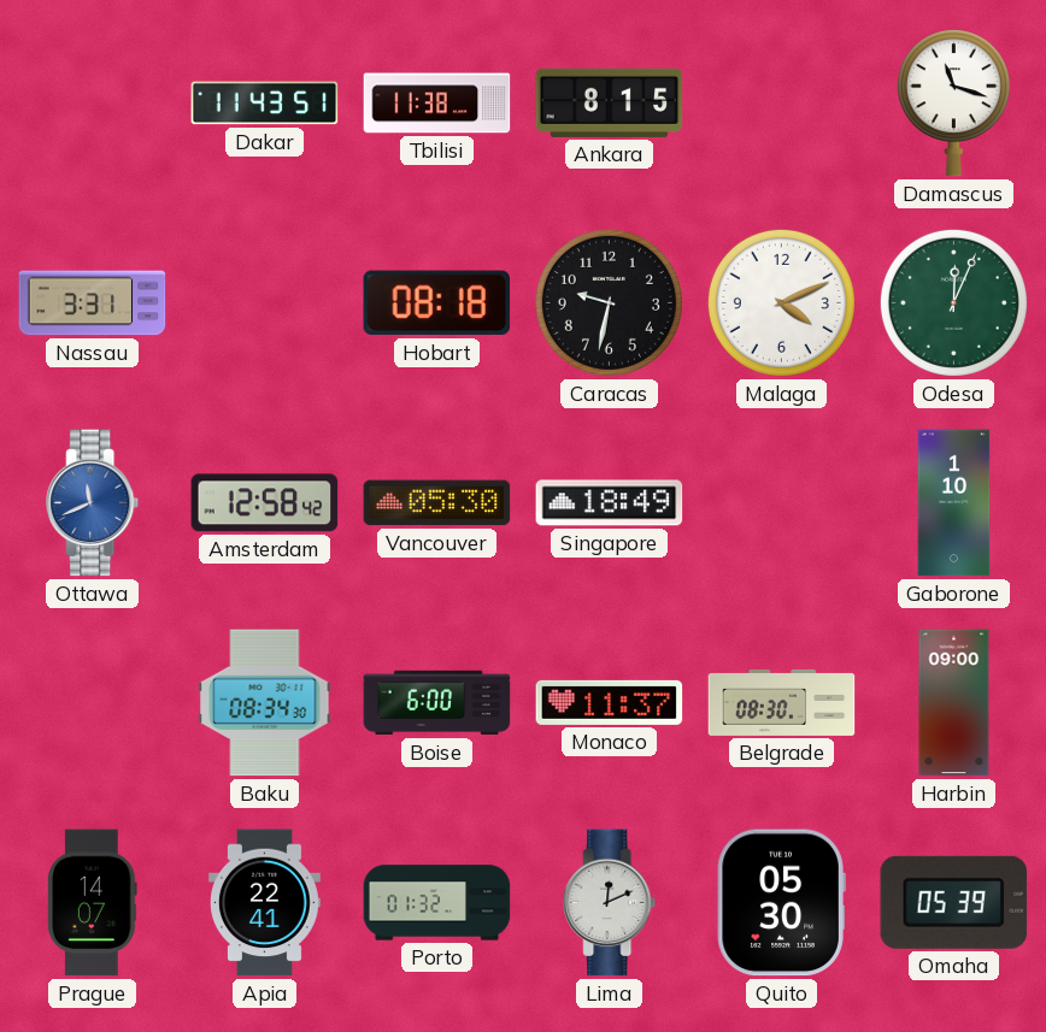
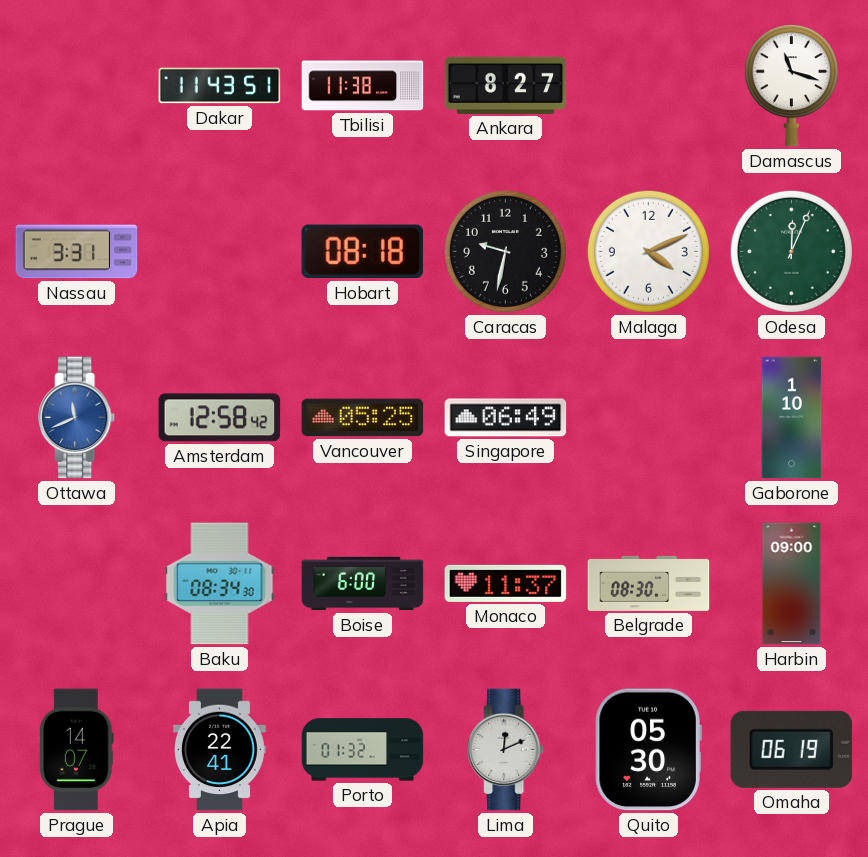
Ankara: 8:15 -> 8:27 (506, 85)
Vancouver: 05:30 -> 05:25 (363, 418)
Singapore: 18:49 -> 06:49 (506, 418)
Omaha: 05:39 -> 06:19 (792, 749)
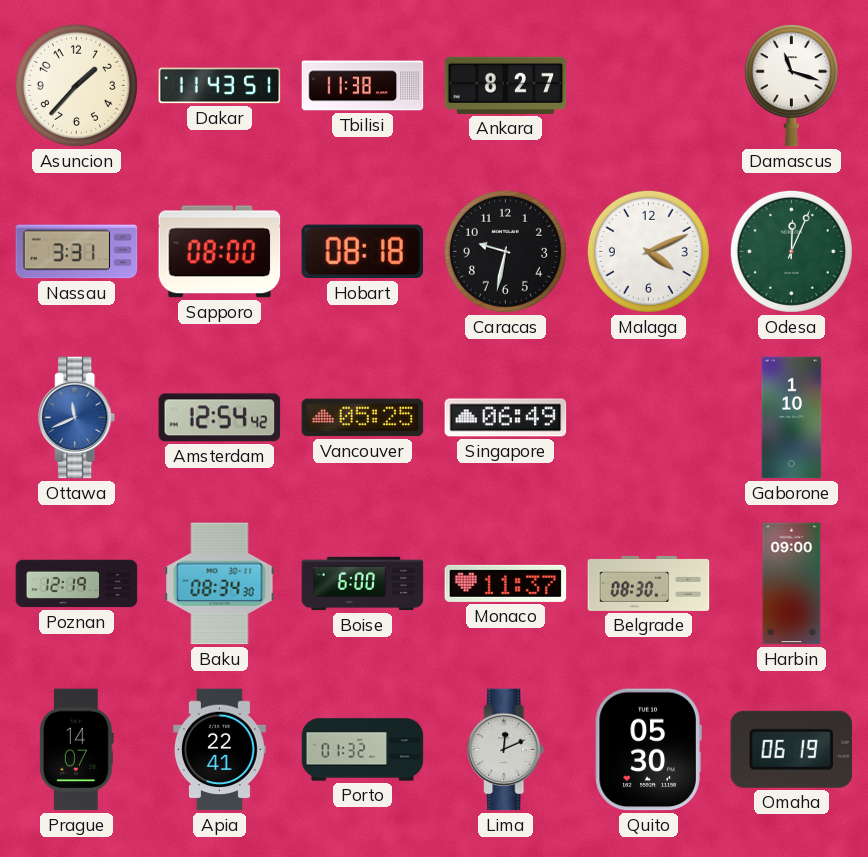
Asuncion: none -> 1:37 (76, 85)
Sapporo: none -> 08:00 (220, 252)
Amsterdam: 12:58 -> 12:54 (220, 418)
Poznan: none -> 12:19 (77, 584)
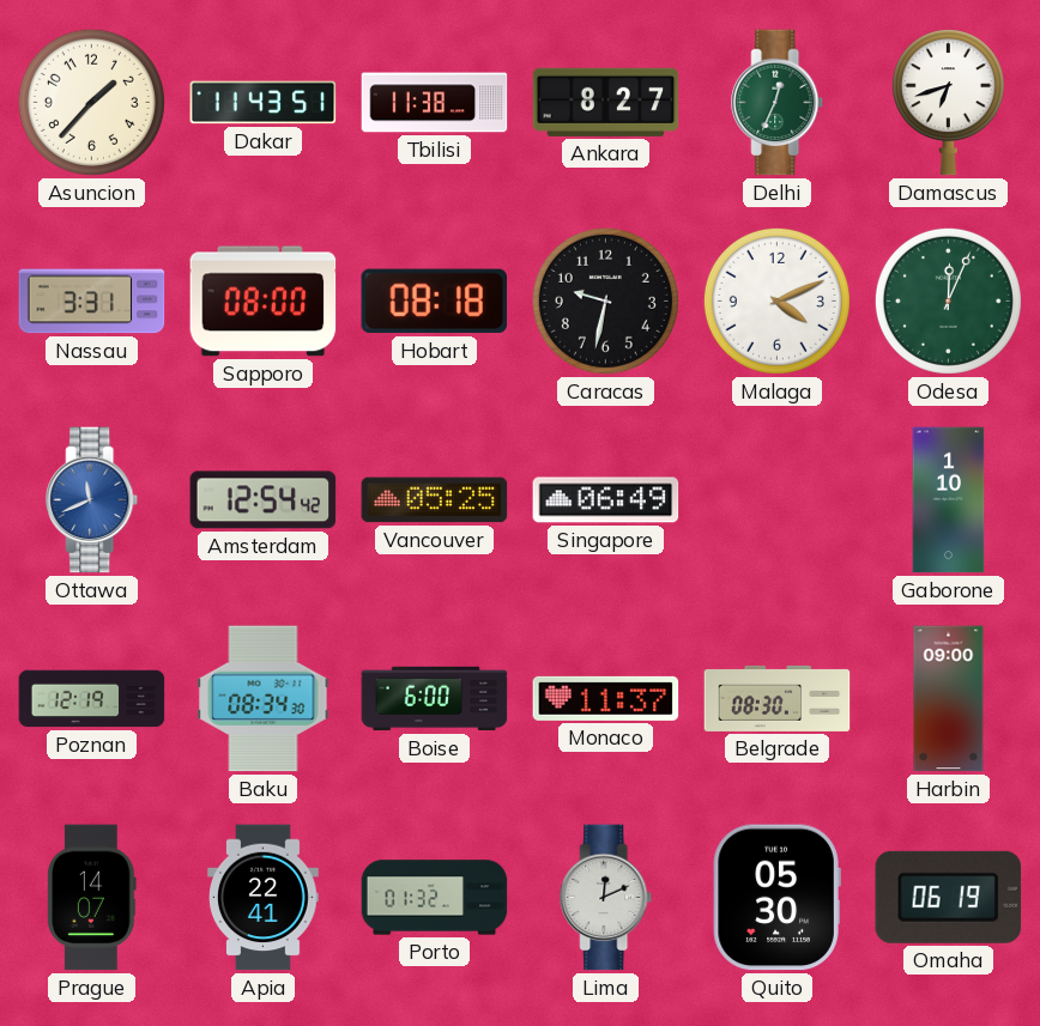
Delhi: none -> 12:34 (778, 103)
Damascus: 11:18 -> 6:42 (948, 103)
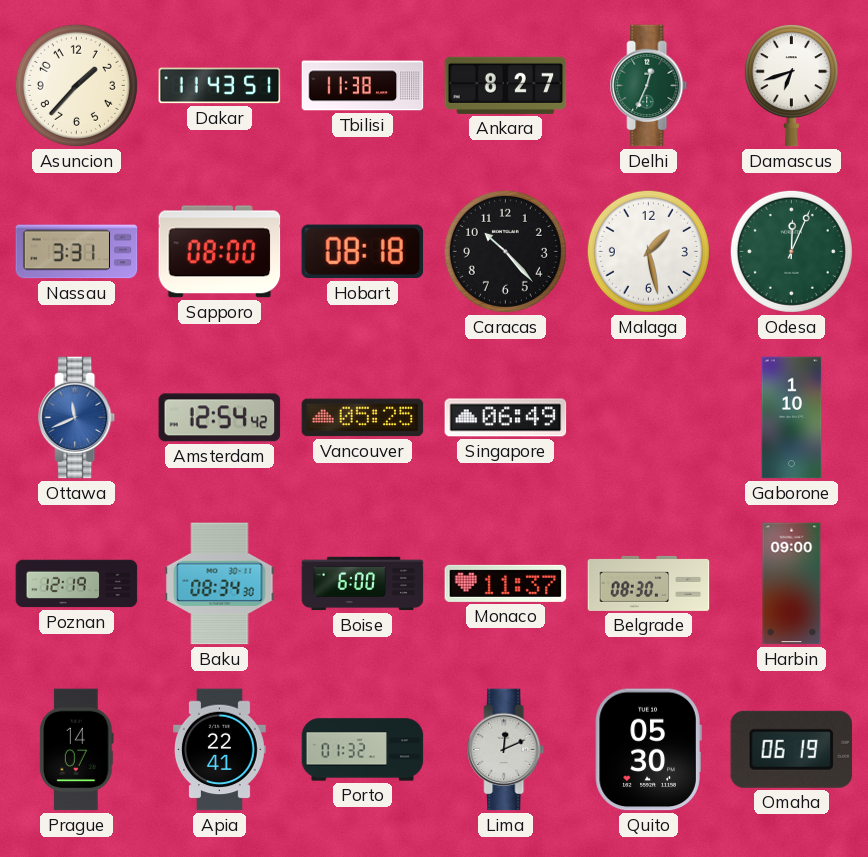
Caracas: 9:32 -> 10:23 (505, 251)
Malaga: 4:11 -> 1:28 (648, 251)
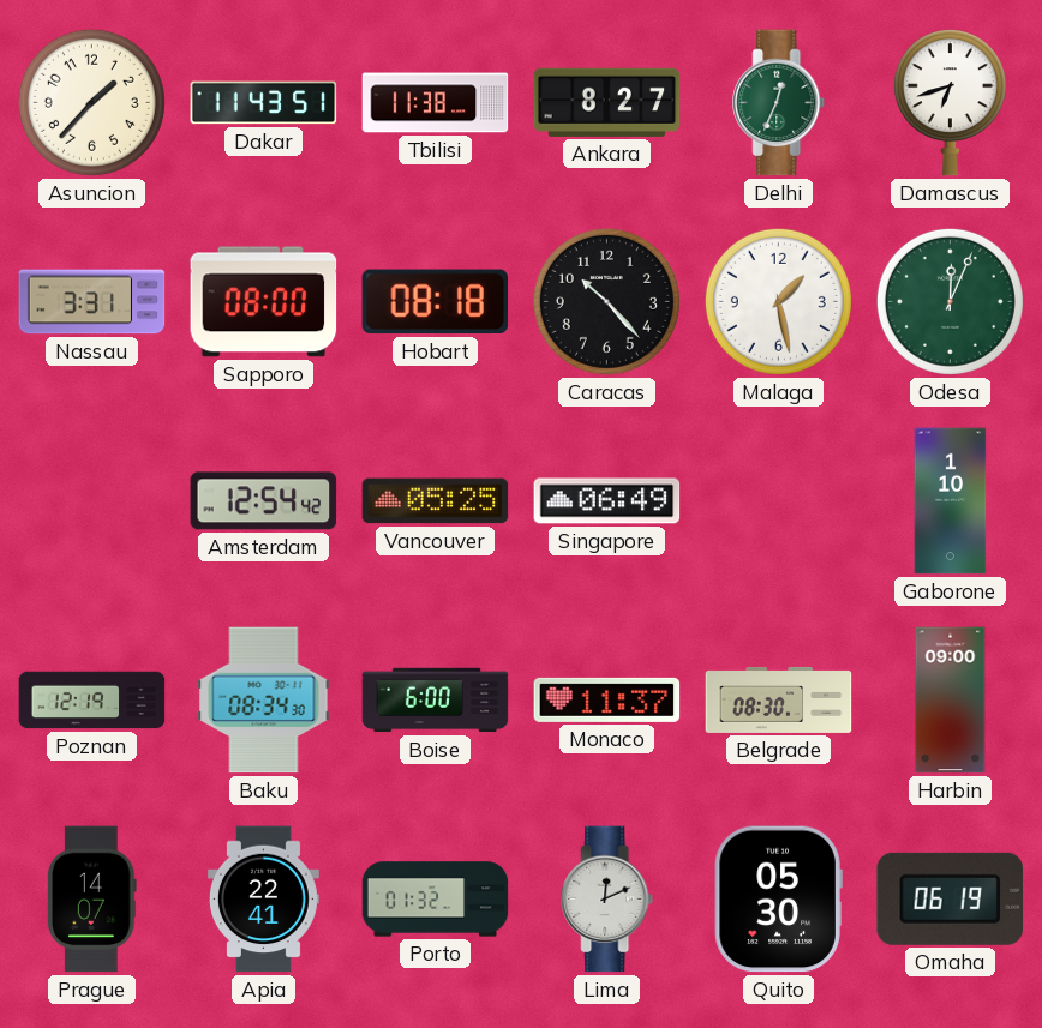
Ottawa: 11:41 -> none (77, 418)
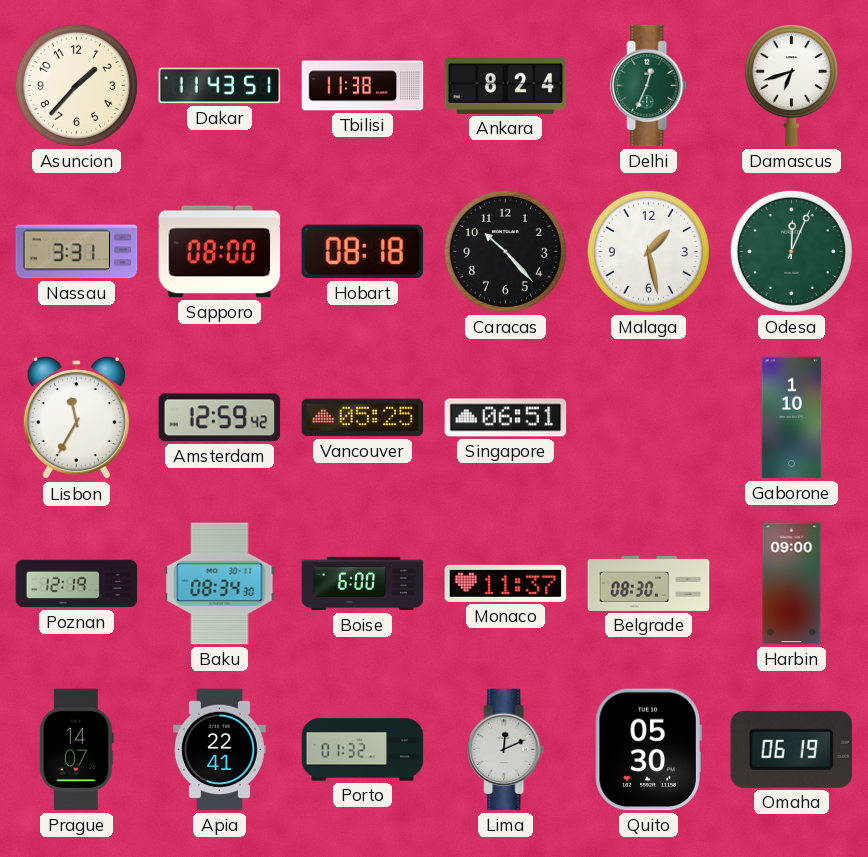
Ankara: 8:27 -> 8:24 (506, 85)
Lisbon: none -> 11:35 (76, 419)
Amsterdam: 12:54 -> 12:59 (220, 418)
Singapore: 06:49 -> 06:51 (506, 418)
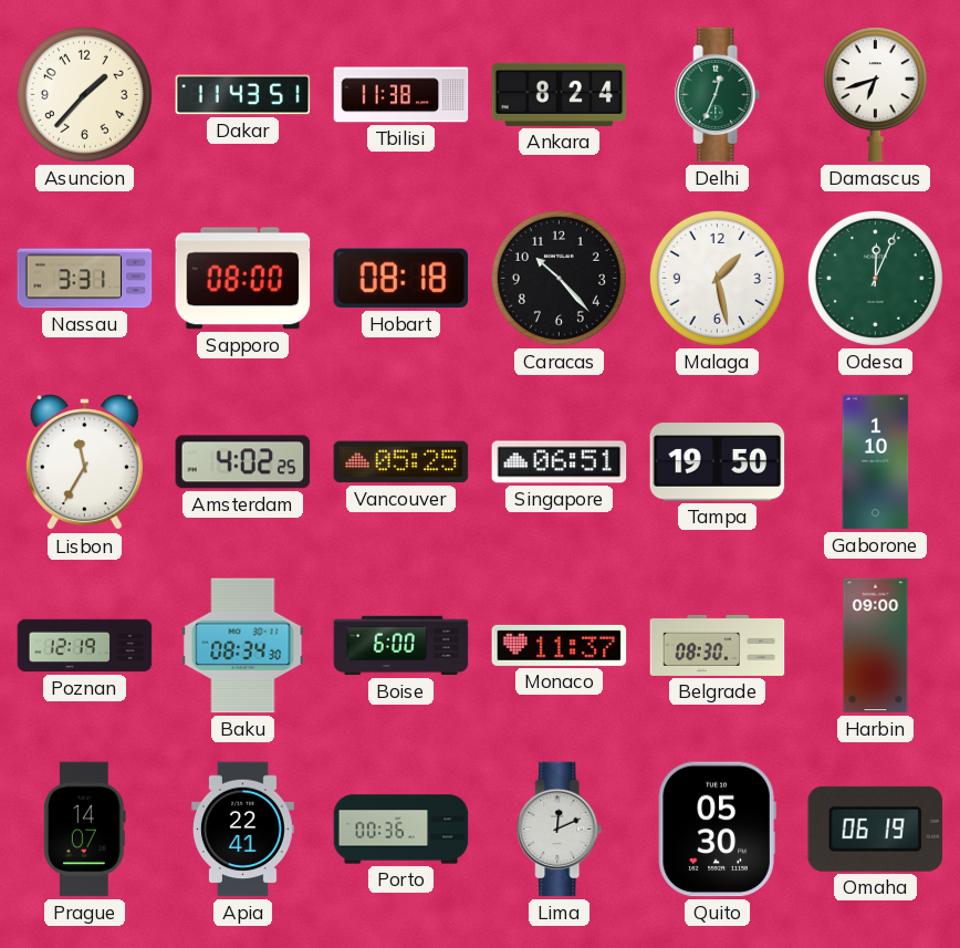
Amsterdam: 12:59 -> 4:02 (243, 462)
Tampa: none -> 19:50 (718, 462)
Porto: 01:32 -> 00:36 (401, 830)
